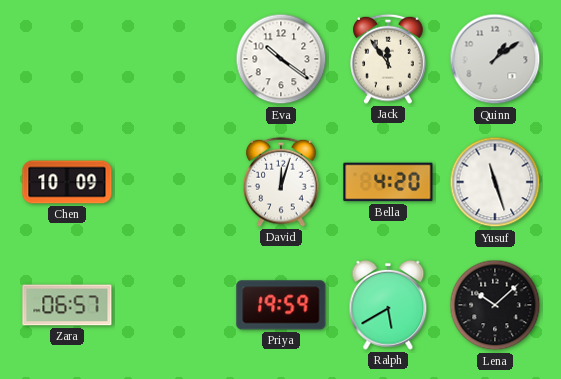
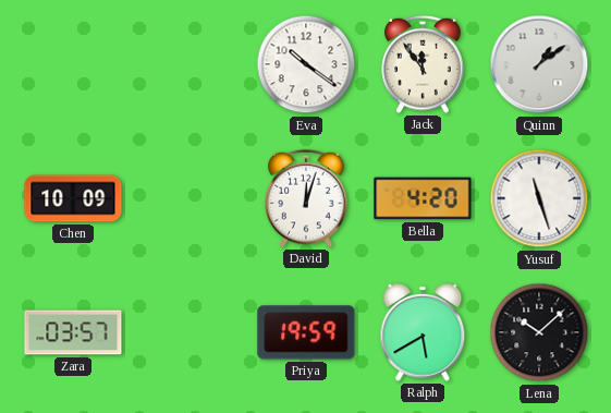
Zara: 06:57 -> 03:57 (73, 332)
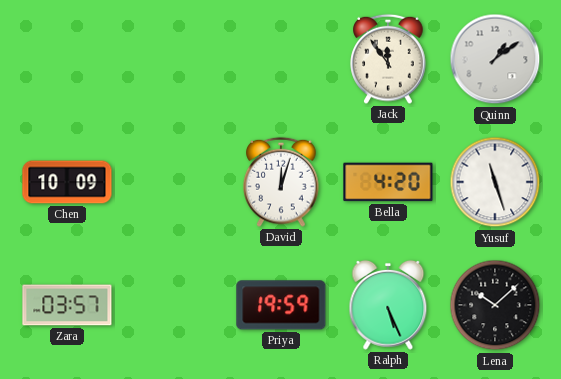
Eva: 10:21 -> none (306, 64)
Ralph: 5:40 -> 5:26 (388, 305)
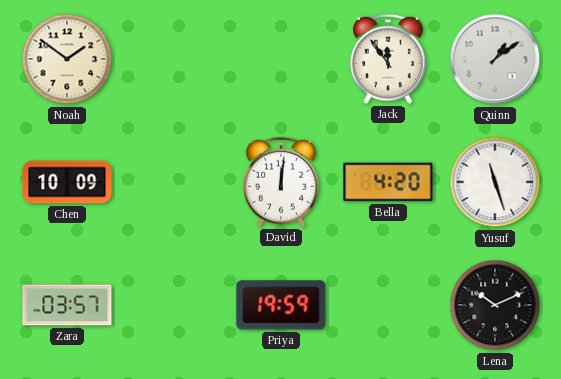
Noah: none -> 1:51 (67, 59)
David: 12:03 -> 12:01 (281, 182)
Ralph: 5:26 -> none (388, 305)
Lena: 10:08 -> 10:11 (495, 305)
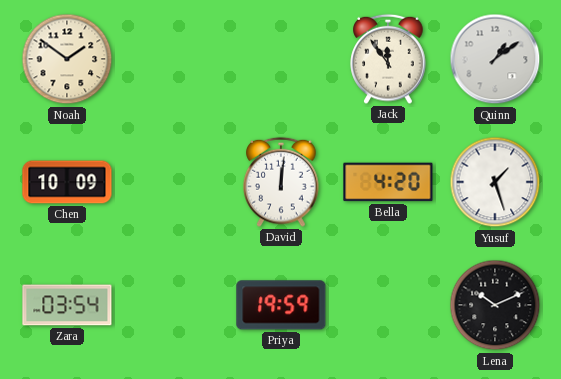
Yusuf: 11:27 -> 1:27 (495, 182)
Zara: 03:57 -> 03:54 (67, 305)
